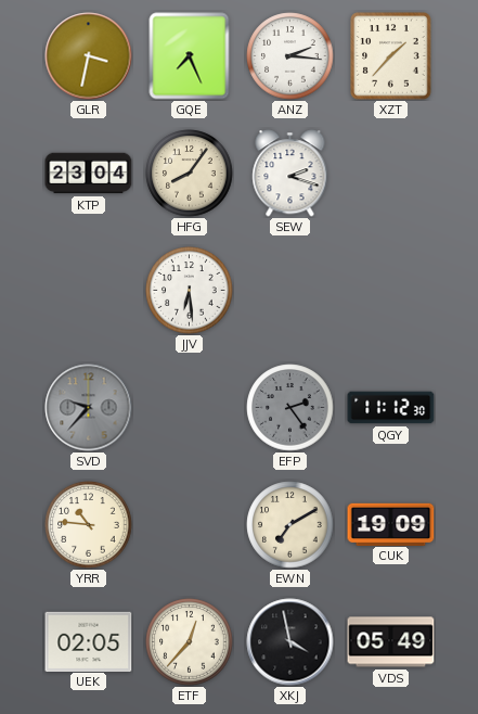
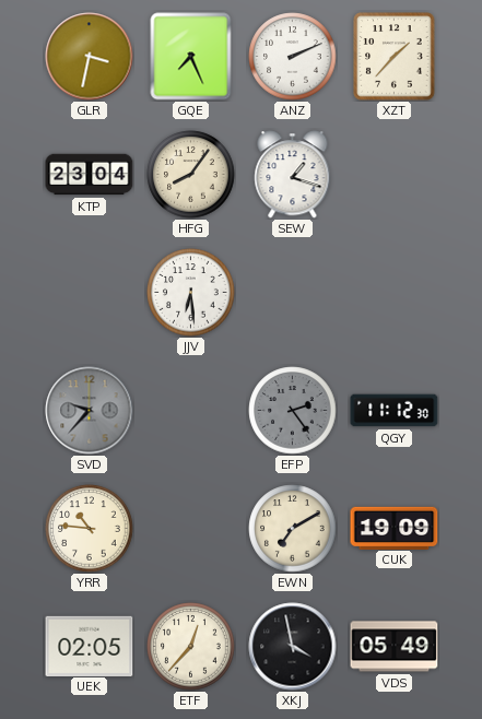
ANZ: 2:16 -> 2:11 (293, 57)
SEW: 2:18 -> 1:18 (293, 175)
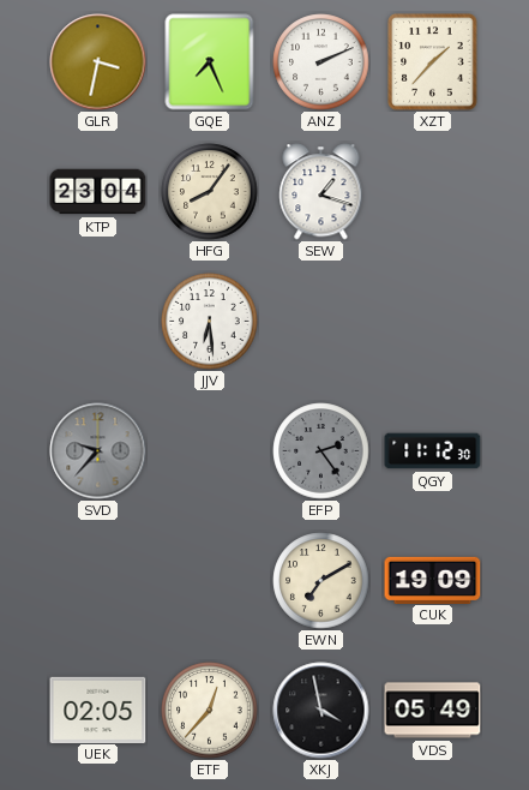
YRR: 10:46 -> none (90, 529)
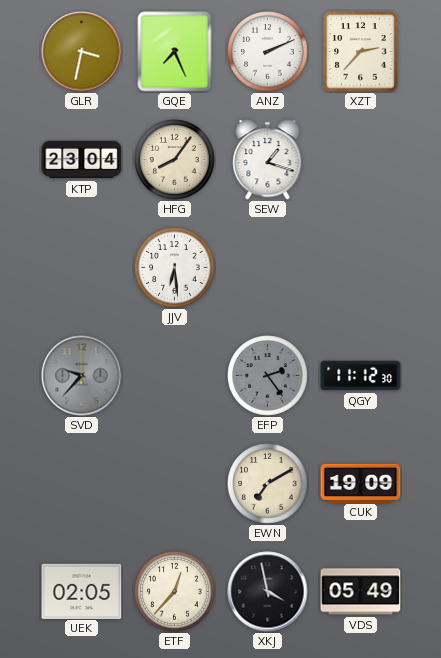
XZT: 1:37 -> 2:37 (361, 52)
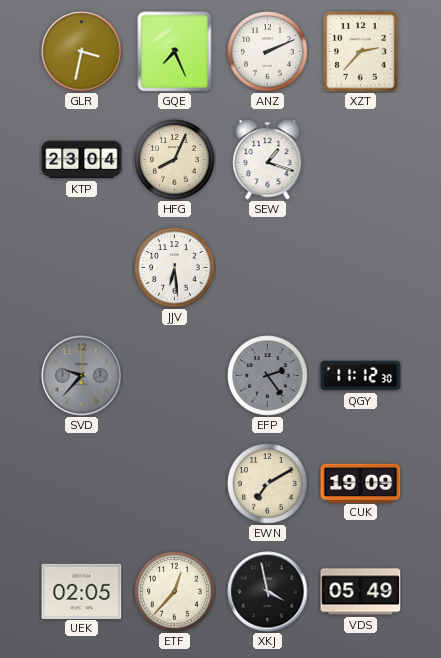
HFG: 8:06 -> 8:04 (175, 160)
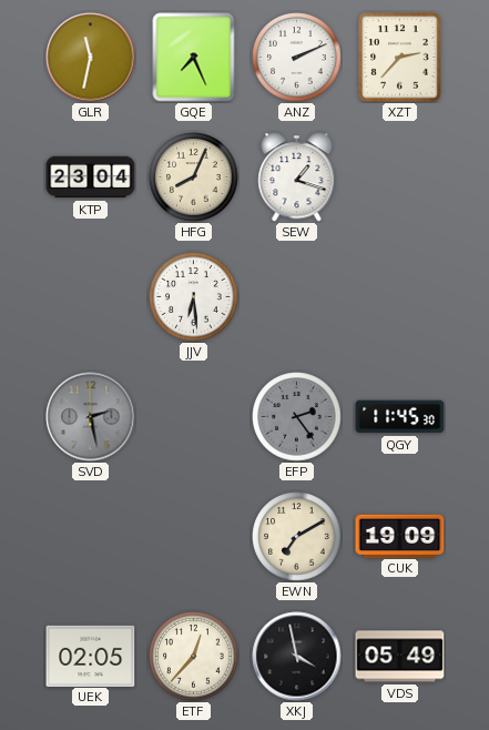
GLR: 3:32 -> 11:32 (91, 58)
SVD: 9:37 -> 2:28 (91, 417)
QGY: 11:12 -> 11:45 (400, 417)
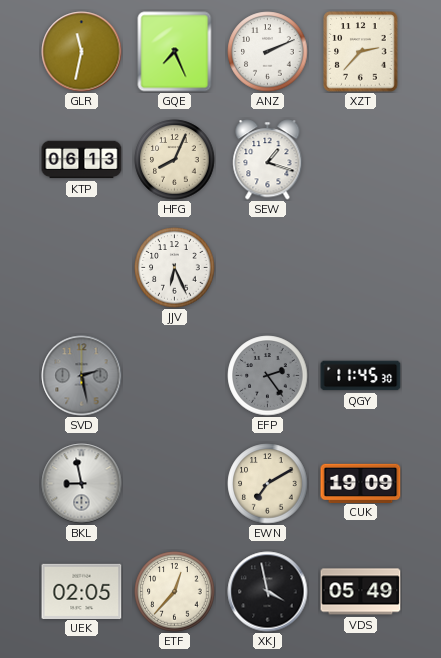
KTP: 23:04 -> 06:13 (82, 160)
JJV: 6:29 -> 6:26 (175, 268)
BKL: none -> 8:58 (82, 484)
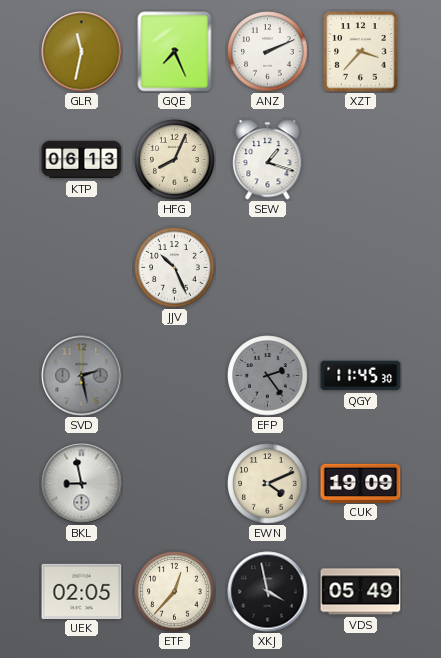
XZT: 2:37 -> 3:37 (361, 52)
JJV: 6:26 -> 10:26 (175, 268)
EWN: 7:10 -> 4:11 (268, 484)
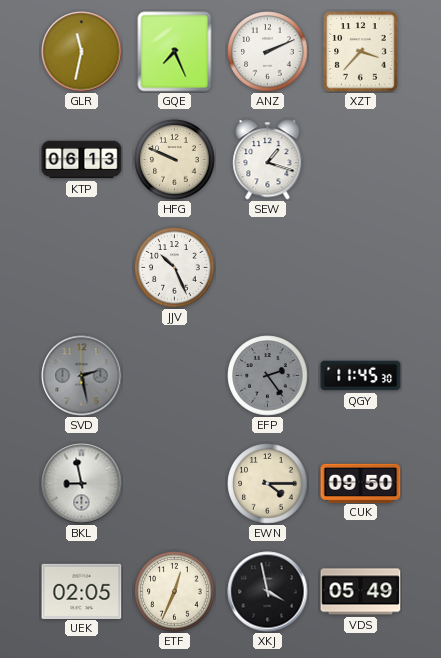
HFG: 8:04 -> 9:49 (175, 160)
EWN: 4:11 -> 4:15 (268, 484)
CUK: 19:09 -> 09:50 (361, 483)
ETF: 12:37 -> 12:34 (175, 592)
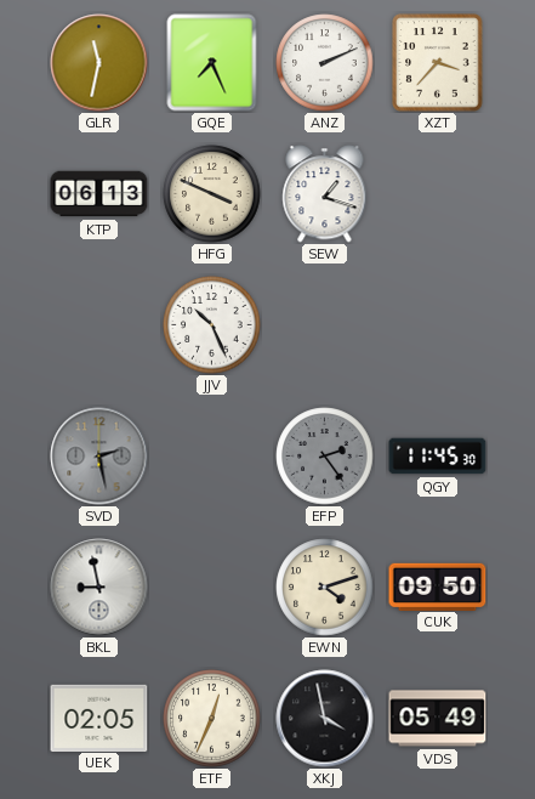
HFG: 9:49 -> 3:49 (212, 194)
EWN: 4:15 -> 4:12 (325, 588)
